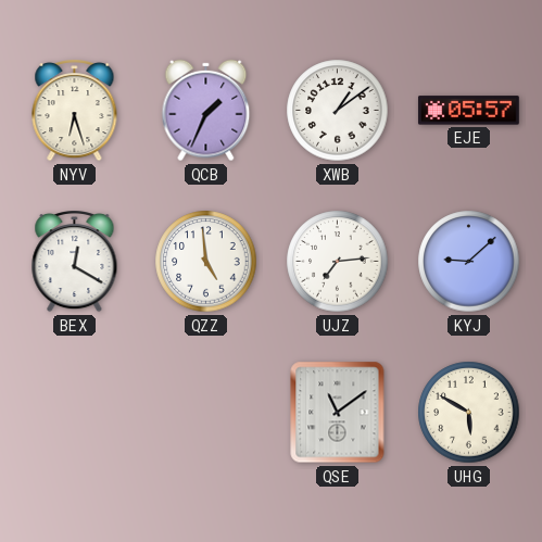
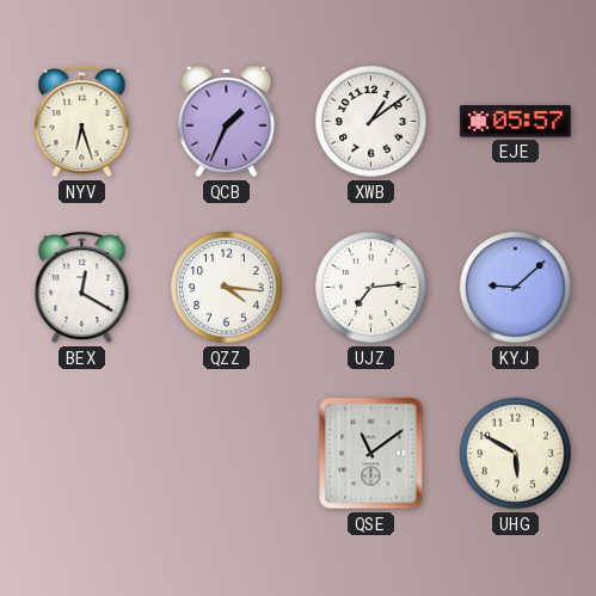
QZZ: 4:59 -> 4:16 (227, 288)
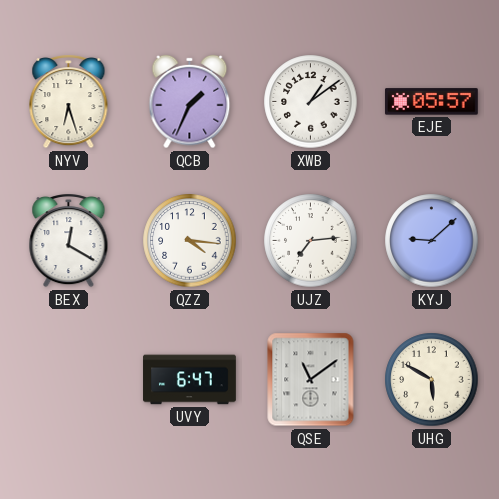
UVY: none -> 6:47 (190, 380)
